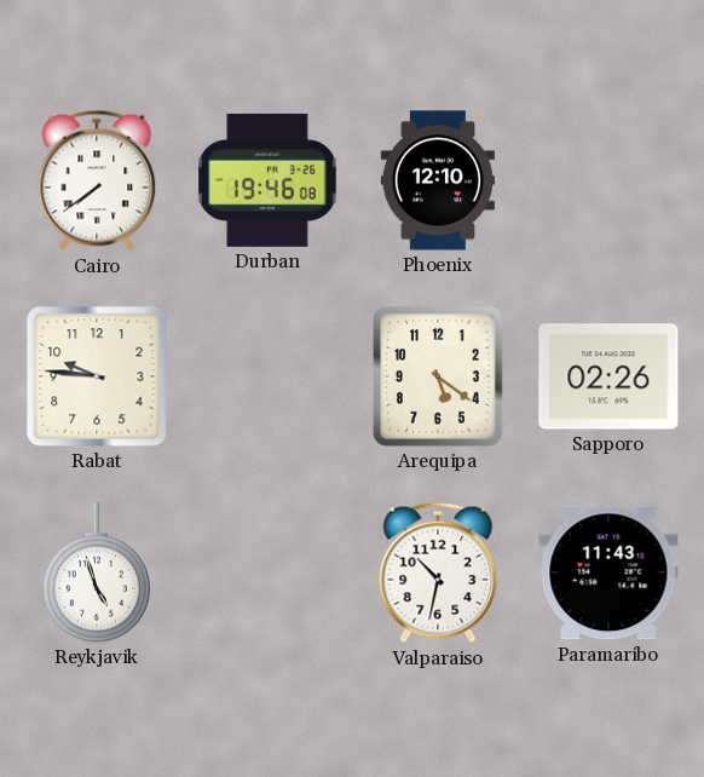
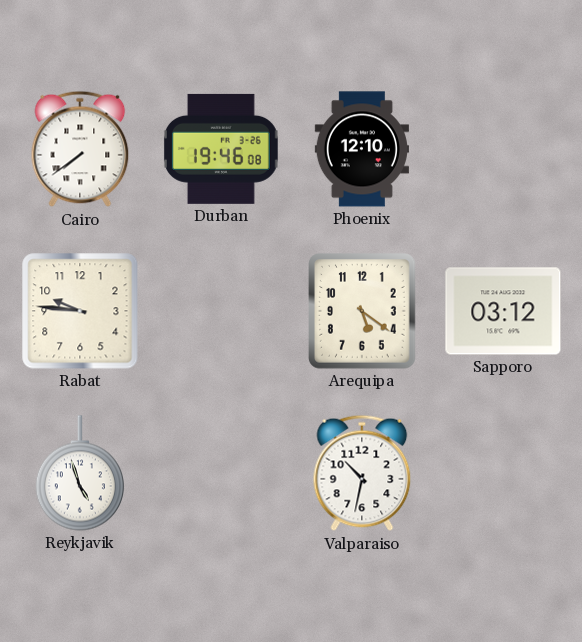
Sapporo: 02:26 -> 03:12 (503, 311)
Paramaribo: 11:43 -> none (608, 572)
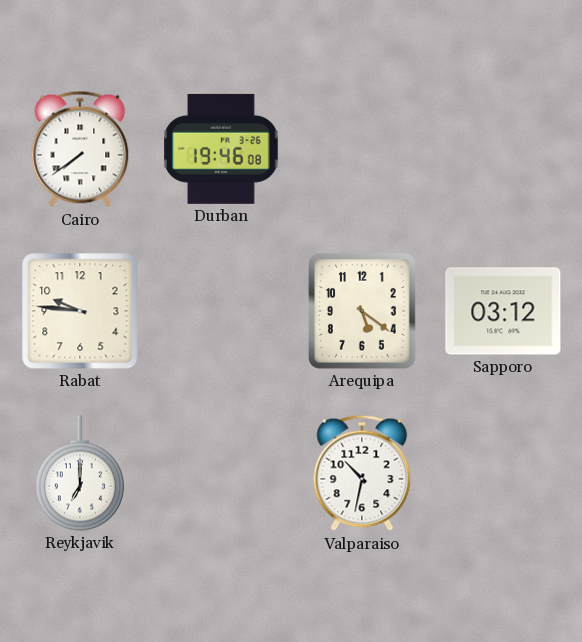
Phoenix: 12:10 -> none (362, 149)
Reykjavik: 4:57 -> 7:00 (80, 473)
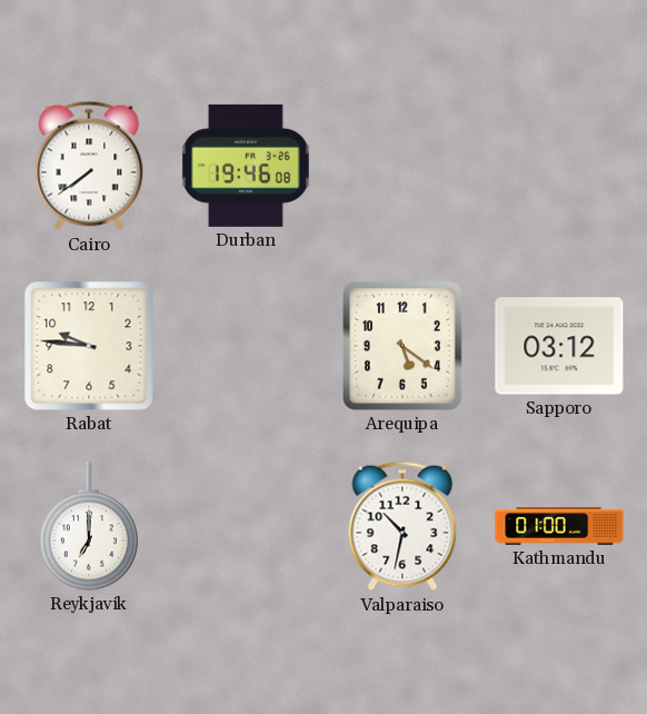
Kathmandu: none -> 01:00 (559, 526)
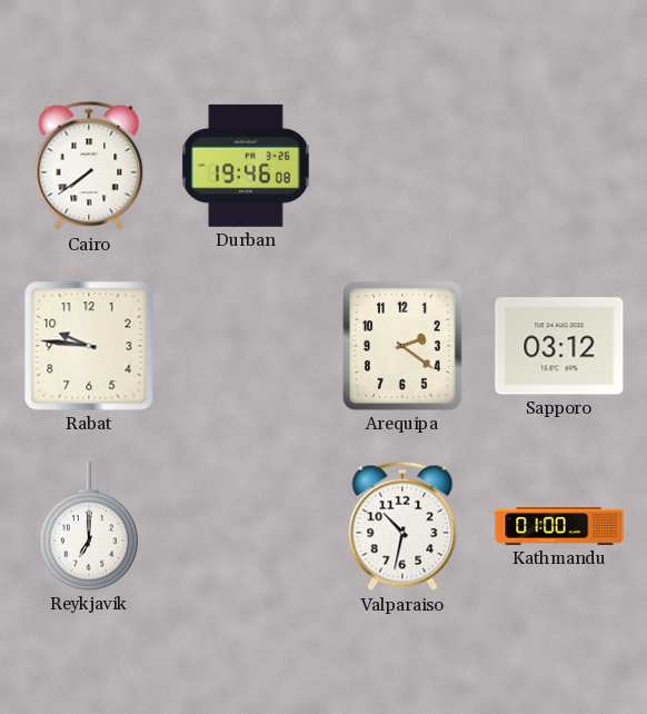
Arequipa: 5:21 -> 2:21 (404, 347)
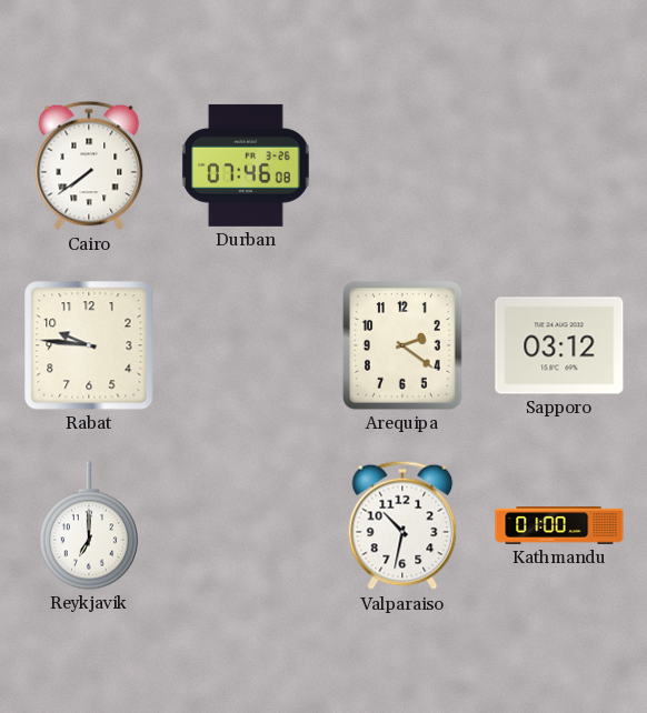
Durban: 19:46 -> 07:46 (246, 165)
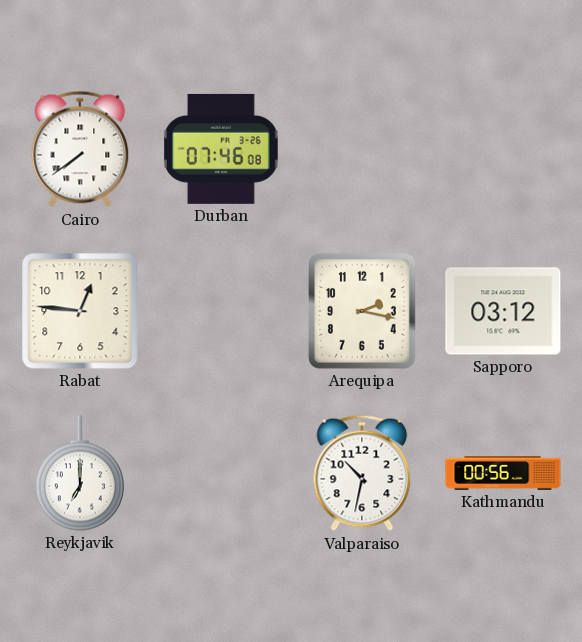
Rabat: 9:46 -> 12:46 (80, 311)
Arequipa: 2:21 -> 2:17 (363, 312)
Kathmandu: 01:00 -> 00:56 (503, 473)
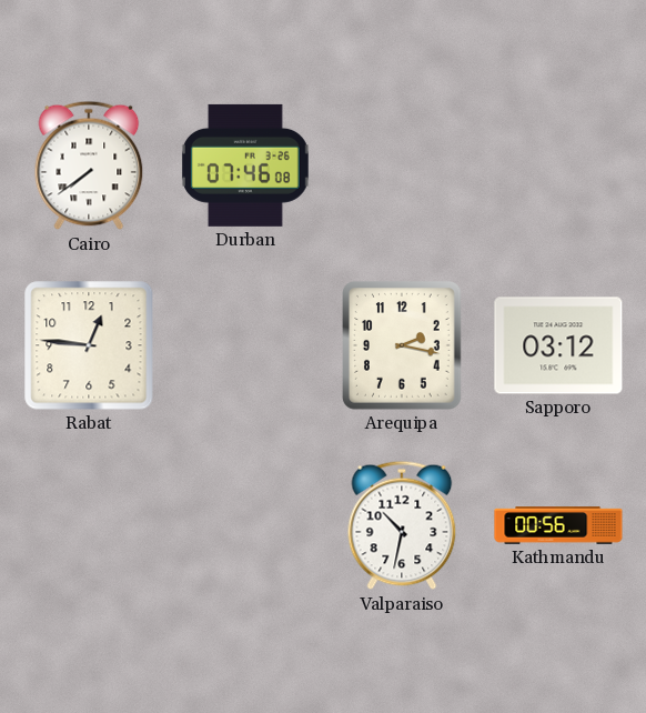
Reykjavik: 7:00 -> none (80, 473)
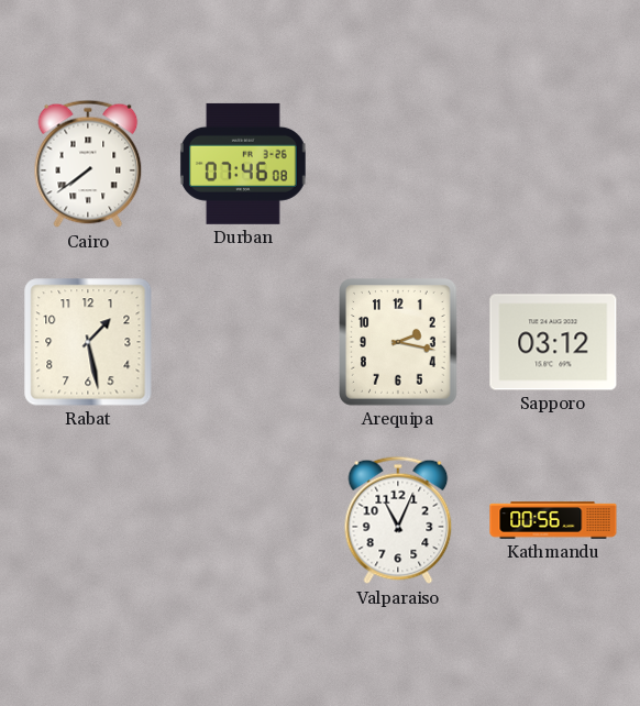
Rabat: 12:46 -> 1:28 (88, 342)
Valparaiso: 10:32 -> 11:04 (398, 520)
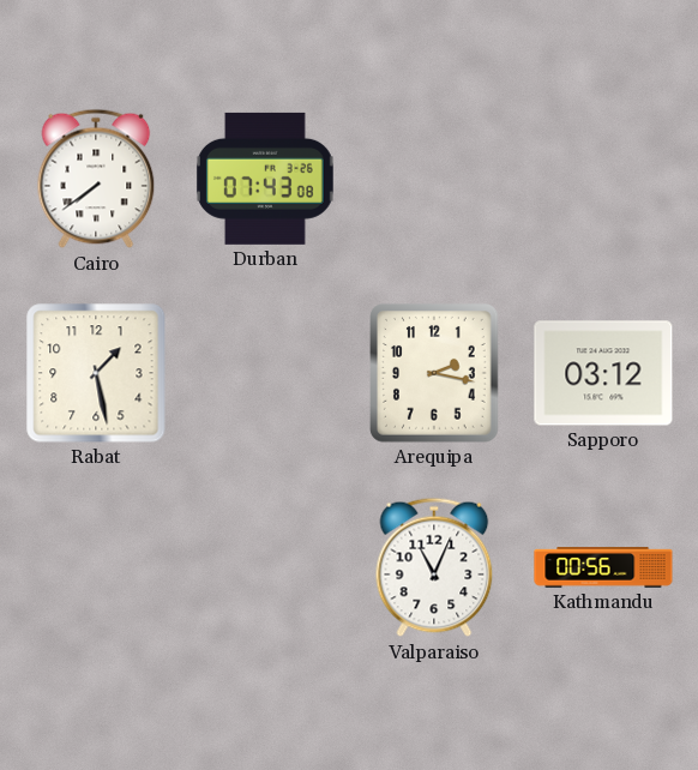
Durban: 07:46 -> 07:43 (265, 179)
